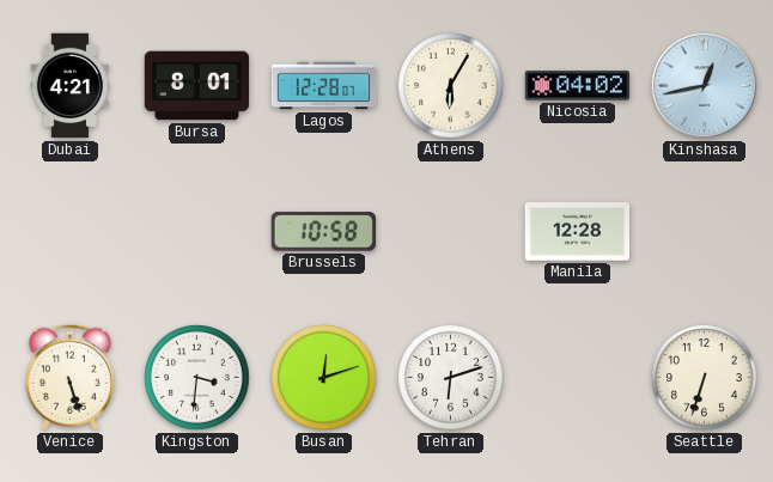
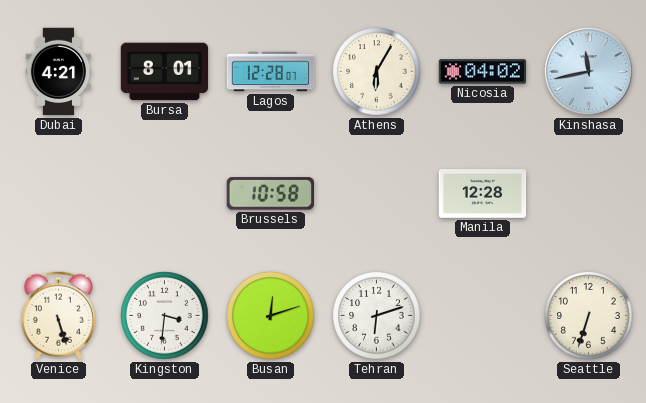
Kinshasa: 12:43 -> 11:43 (589, 72)
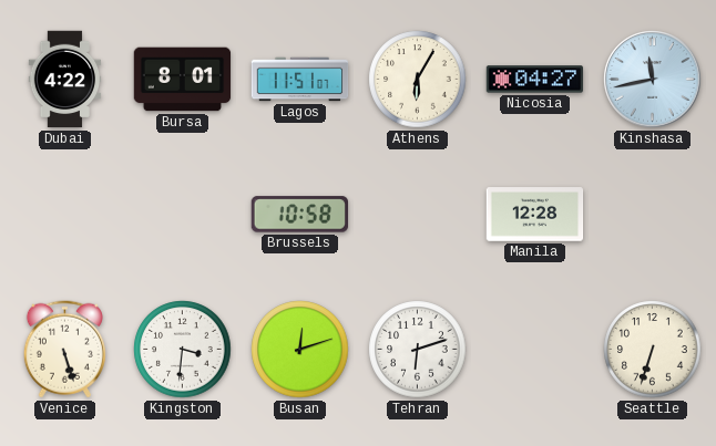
Dubai: 4:21 -> 4:22 (65, 80)
Lagos: 12:28 -> 11:51 (300, 80)
Nicosia: 04:02 -> 04:27 (535, 80)
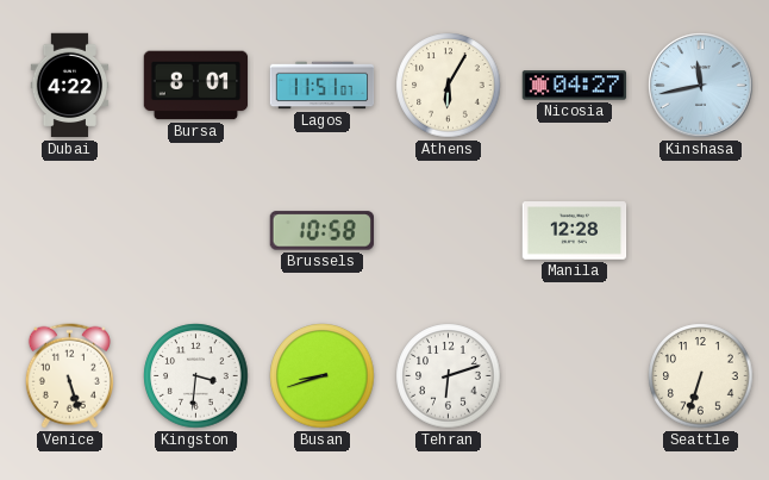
Busan: 12:12 -> 8:42 (323, 376)
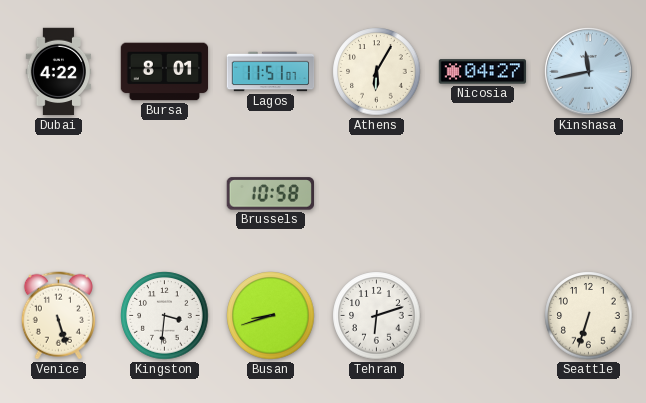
Manila: 12:28 -> none (575, 231)
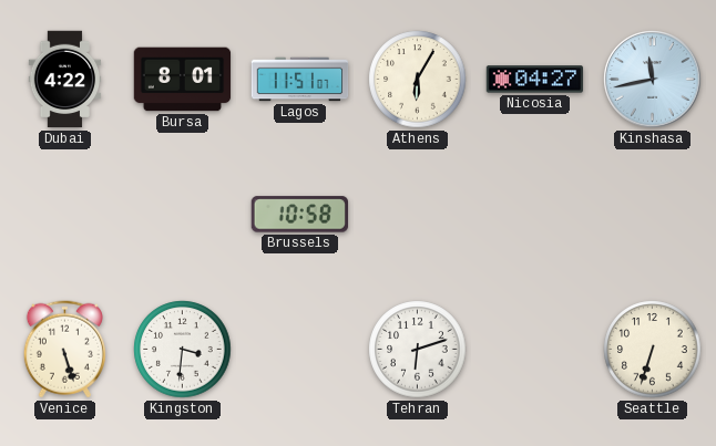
Busan: 8:42 -> none (271, 316)
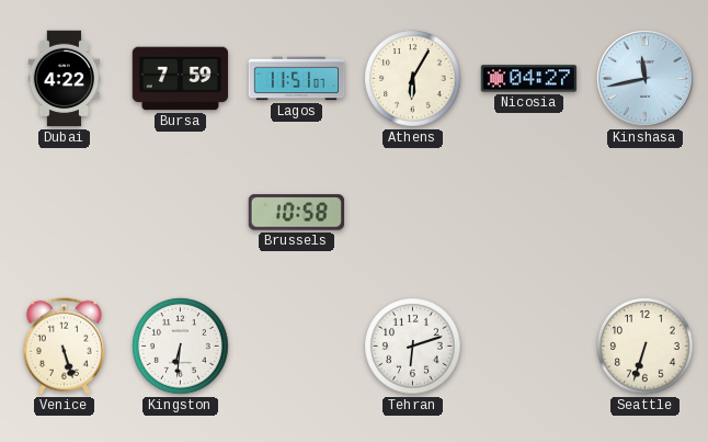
Bursa: 8:01 -> 7:59 (181, 79)
Kingston: 3:31 -> 6:31 (181, 347)
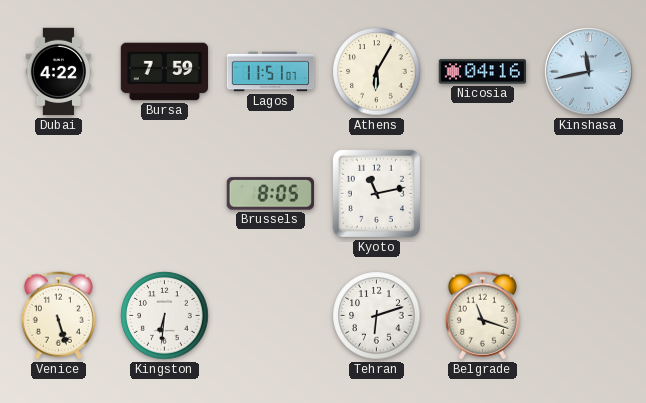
Nicosia: 04:27 -> 04:16 (483, 72)
Brussels: 10:58 -> 8:05 (270, 194)
Kyoto: none -> 11:13 (376, 193)
Belgrade: none -> 11:18 (482, 316)
Seattle: 6:33 -> none (646, 347)
